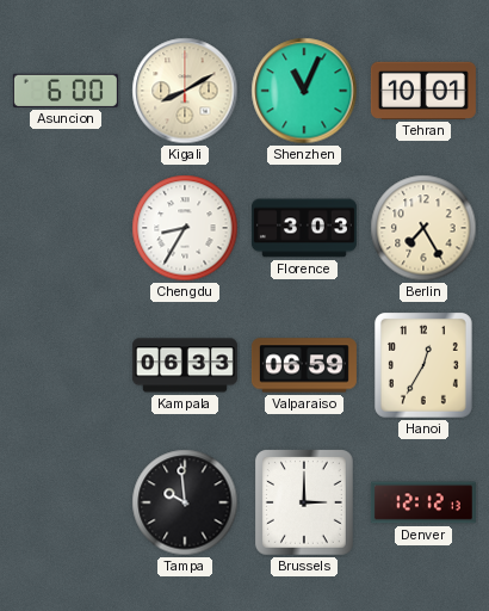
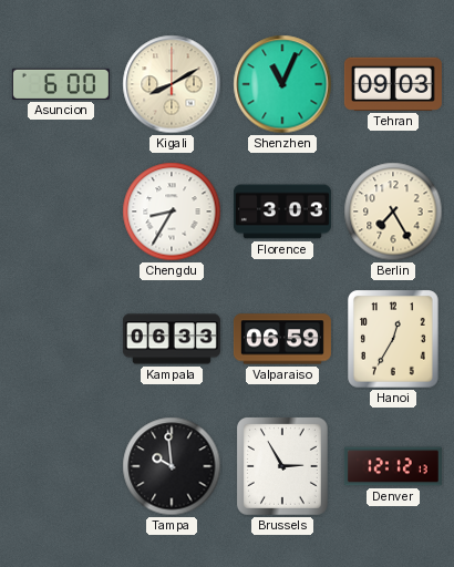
Tehran: 10:01 -> 09:03 (393, 84)
Brussels: 3:00 -> 2:55 (283, 467)
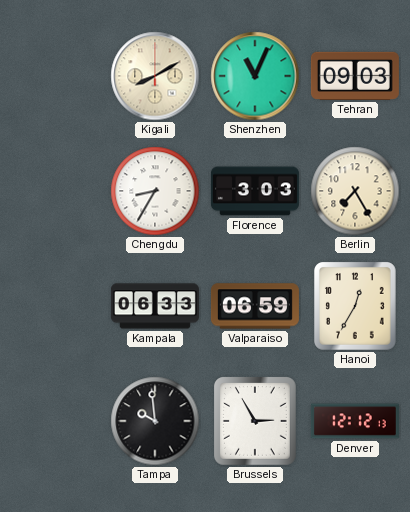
Asuncion: 6:00 -> none (61, 84)
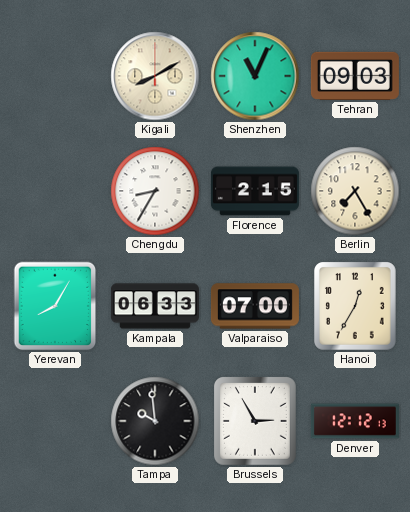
Florence: 3:03 -> 2:15 (255, 191)
Yerevan: none -> 8:05 (55, 306)
Valparaiso: 06:59 -> 07:00 (255, 306)
